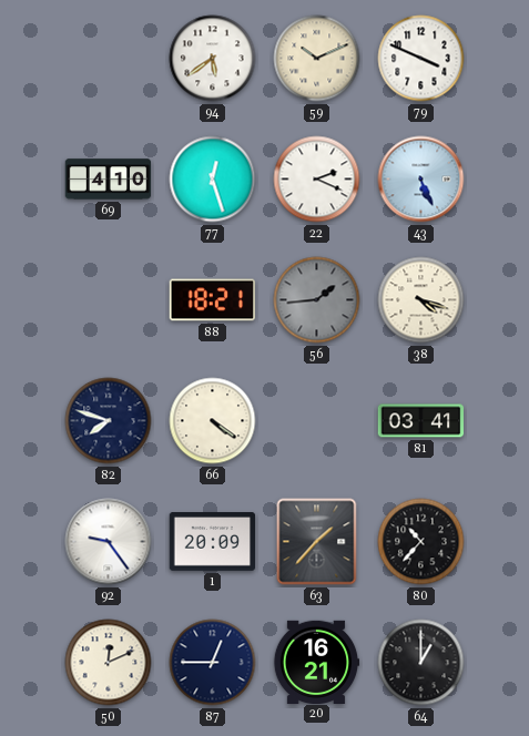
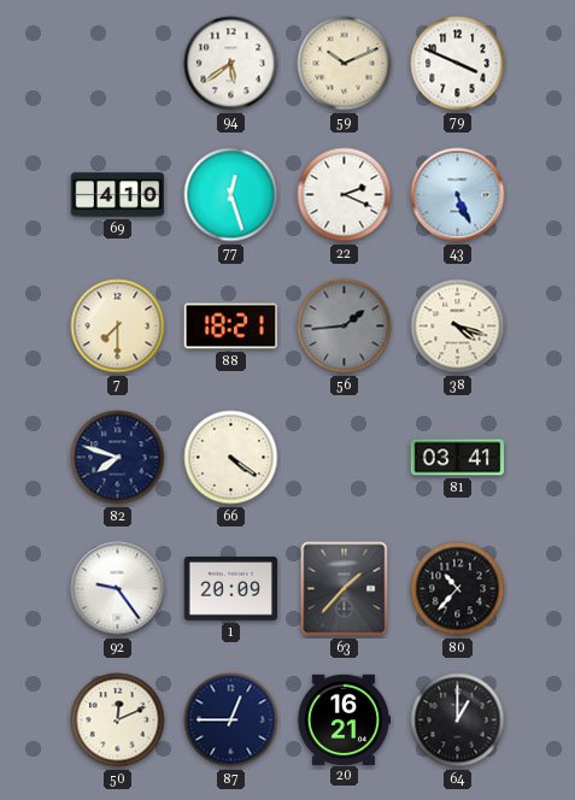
7: none -> 7:30 (118, 327)
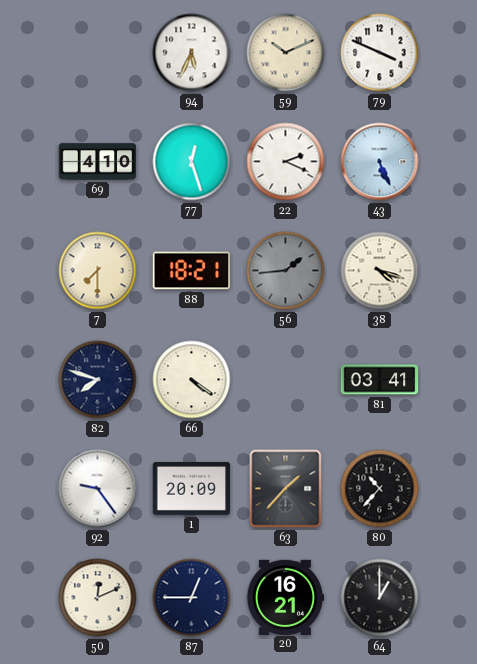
94: 5:39 -> 5:34 (192, 53)
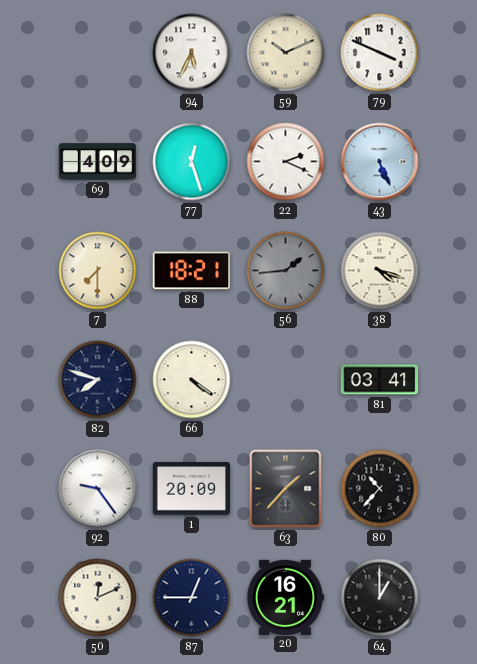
69: 4:10 -> 4:09 (98, 162)
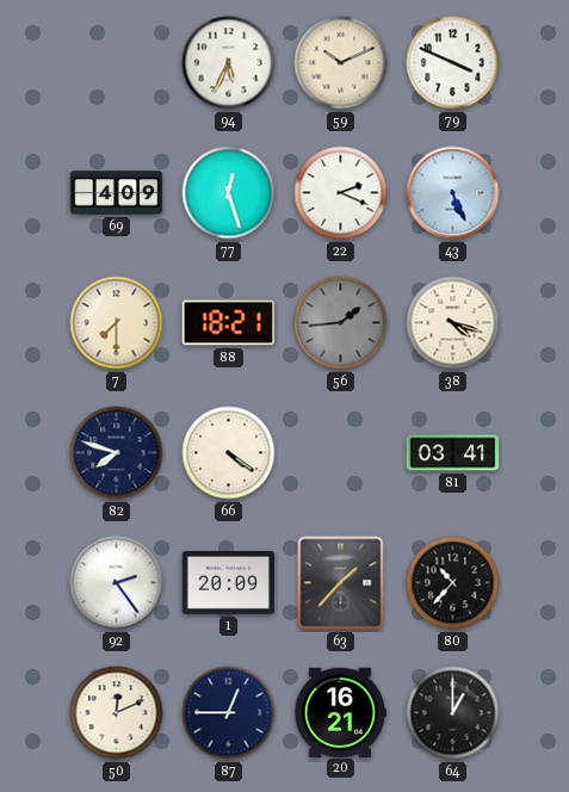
92: 9:24 -> 2:24 (117, 583)
